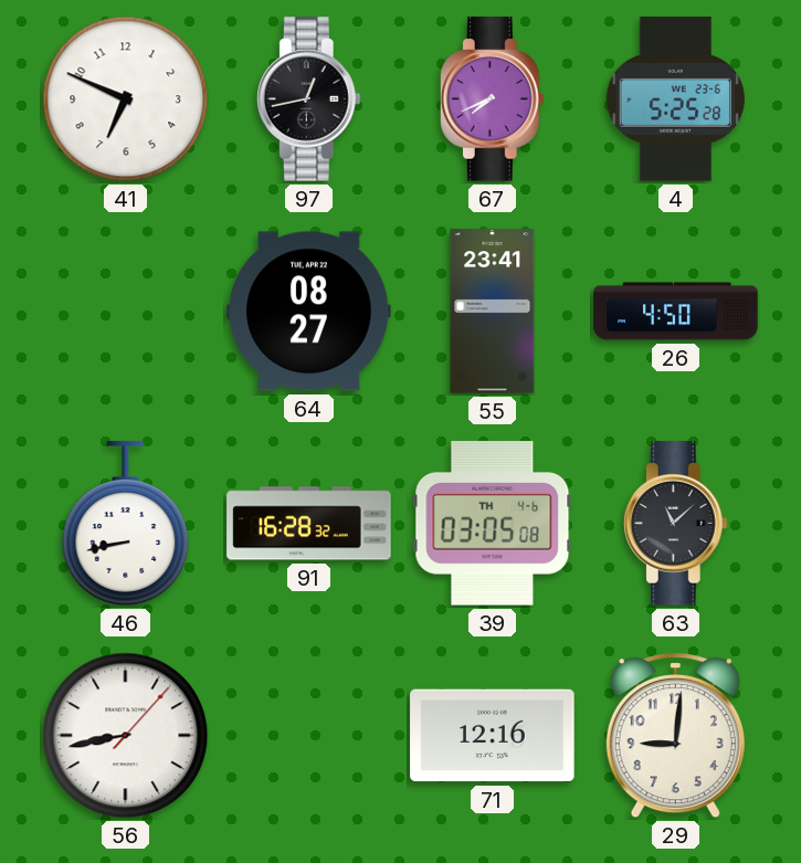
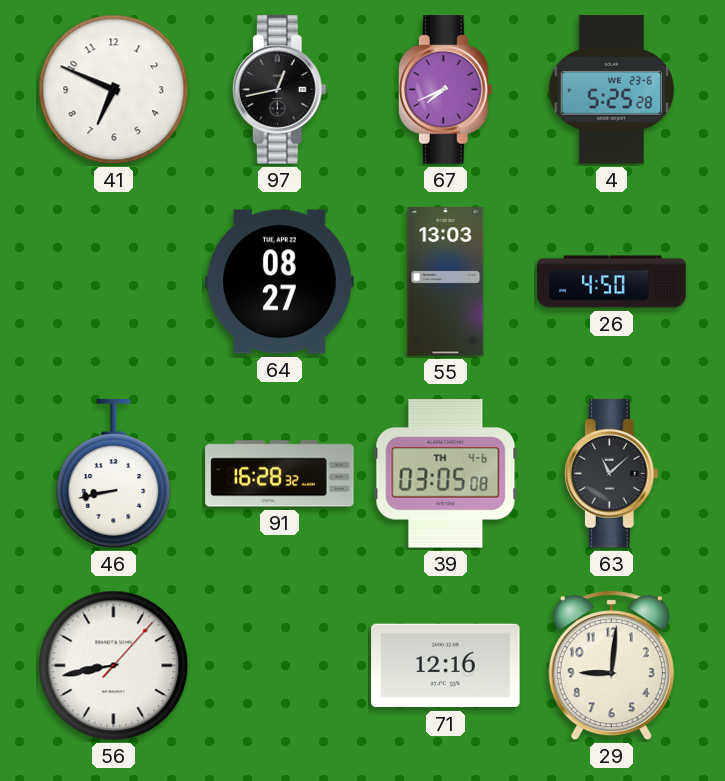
55: 23:41 -> 13:03 (446, 282)
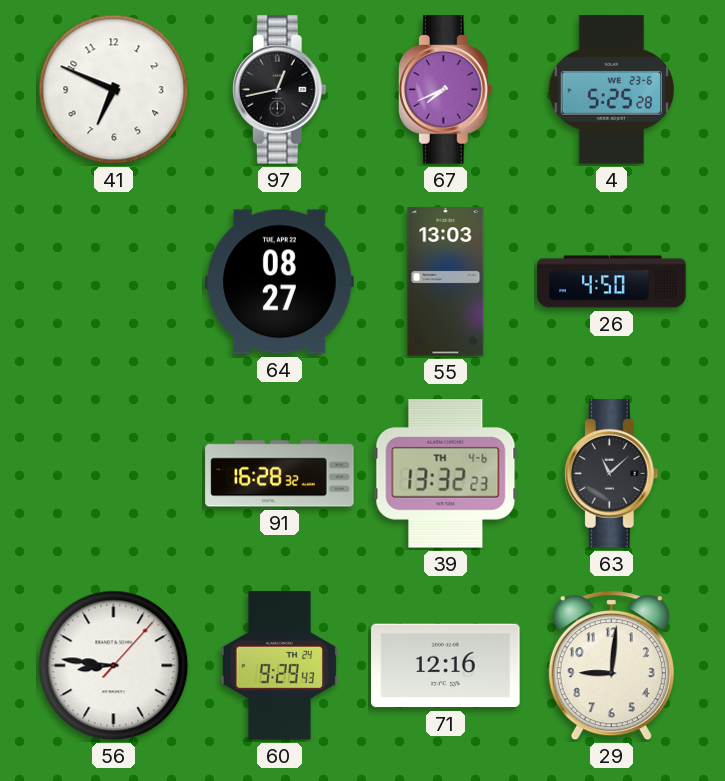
46: 8:43 -> none (114, 474)
39: 03:05 -> 13:32 (446, 474)
56: 8:43 -> 8:46 (114, 666)
60: none -> 9:29 (279, 666)
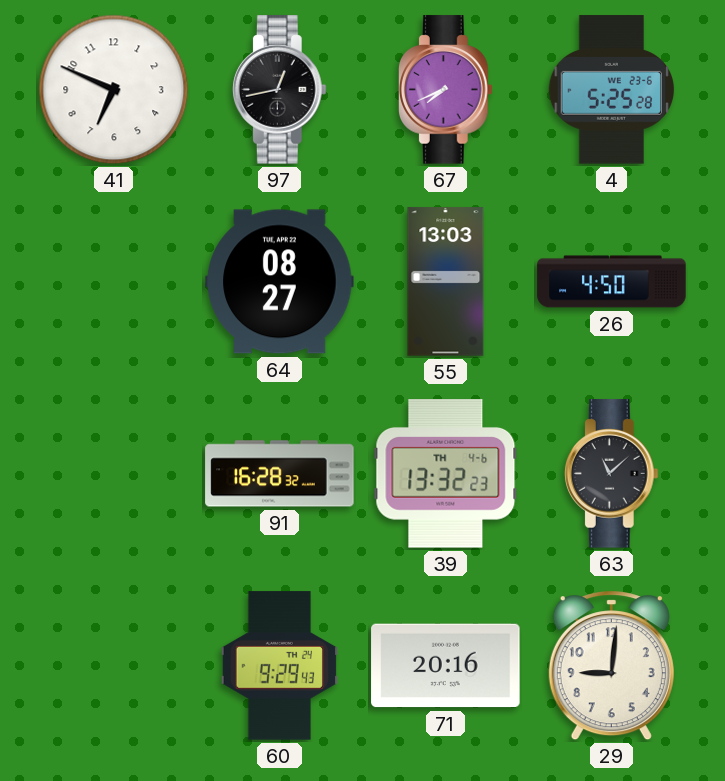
56: 8:46 -> none (114, 666)
71: 12:16 -> 20:16 (446, 666)
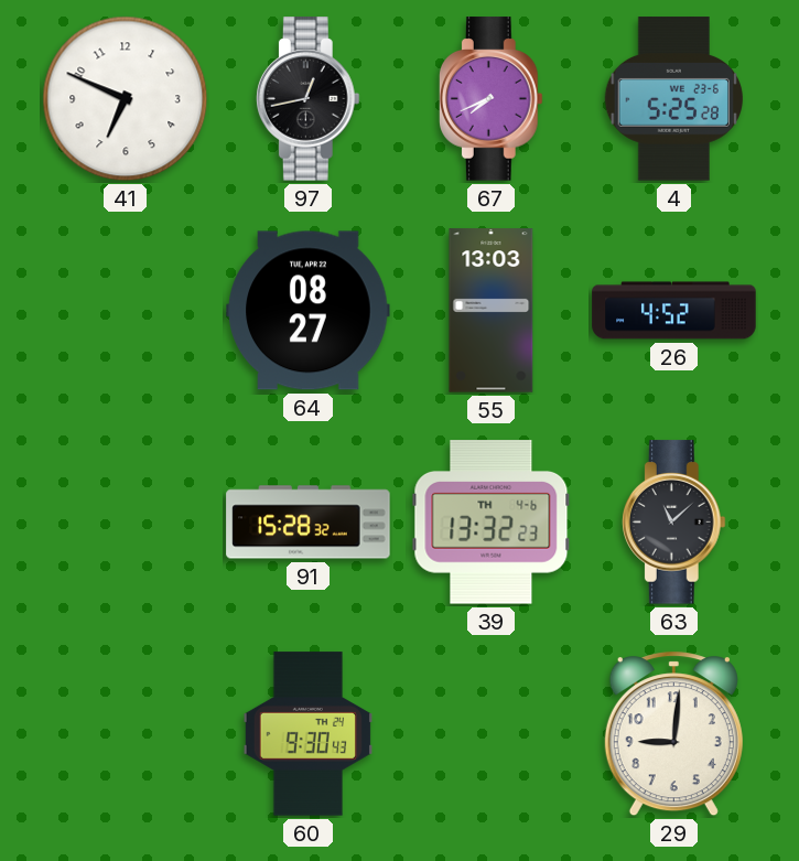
26: 4:50 -> 4:52 (674, 311)
91: 16:28 -> 15:28 (309, 523)
60: 9:29 -> 9:30 (307, 734)
71: 20:16 -> none (446, 666)
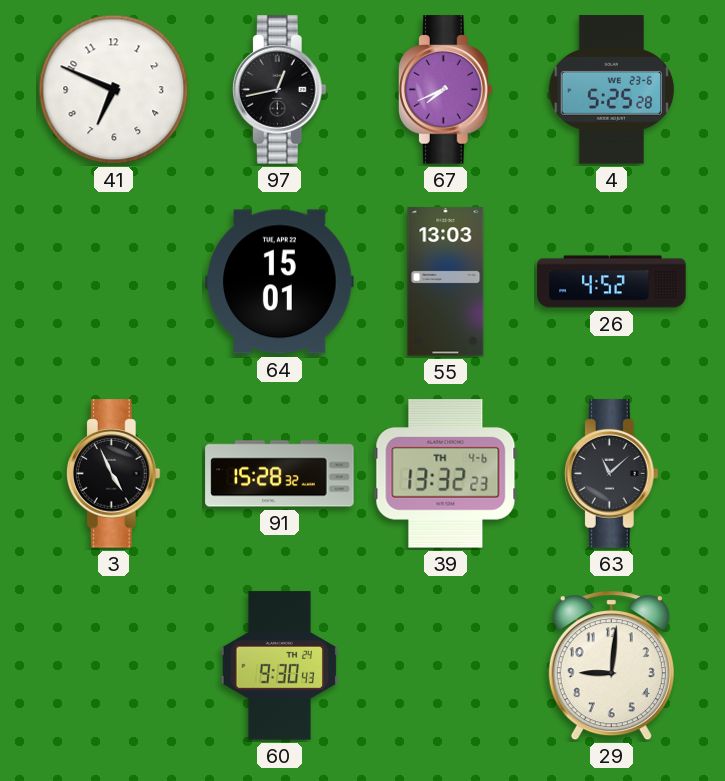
64: 08:27 -> 15:01 (280, 282)
3: none -> 4:56 (113, 474)
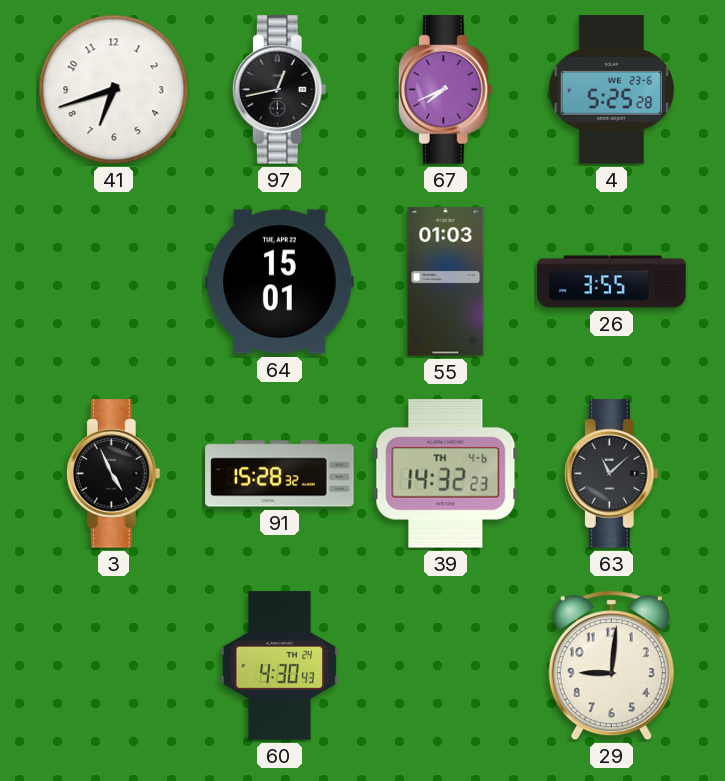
41: 6:49 -> 6:42 (114, 90)
55: 13:03 -> 01:03 (446, 282)
26: 4:52 -> 3:55 (612, 282)
39: 13:32 -> 14:32 (446, 474)
60: 9:30 -> 4:30 (279, 666)
